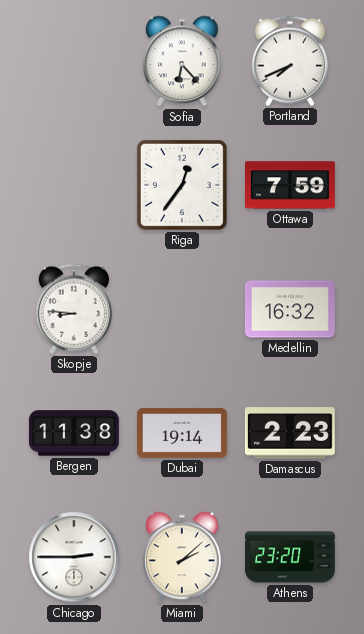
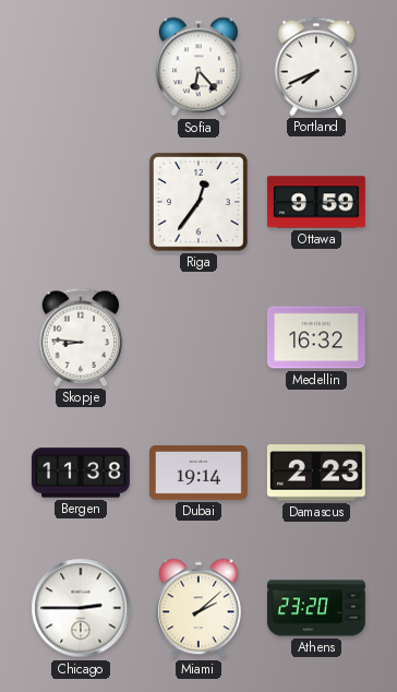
Ottawa: 7:59 -> 9:59 (316, 202)
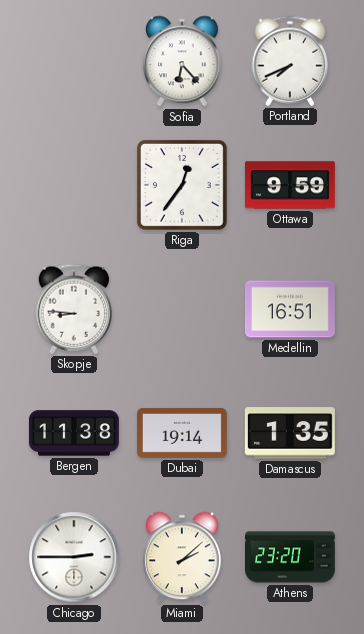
Medellin: 16:32 -> 16:51 (290, 309)
Damascus: 2:23 -> 1:35 (290, 433)
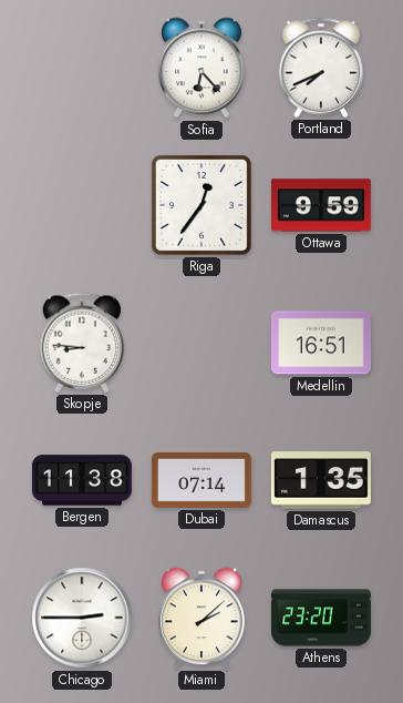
Dubai: 19:14 -> 07:14 (201, 480)
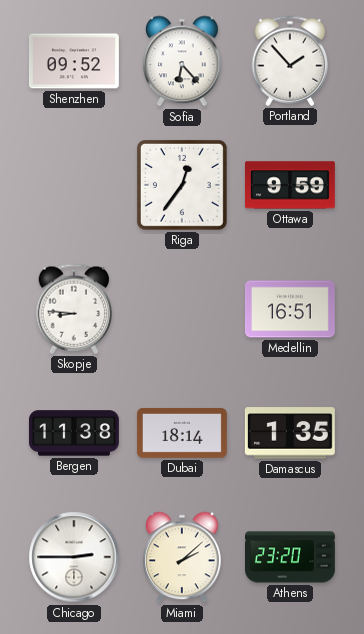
Shenzhen: none -> 09:52 (74, 61)
Portland: 7:41 -> 1:53 (290, 61)
Dubai: 07:14 -> 18:14 (182, 433)
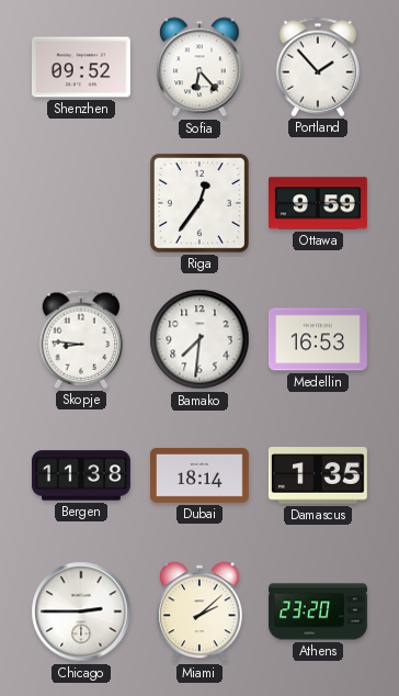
Bamako: none -> 7:31 (200, 339)
Medellin: 16:51 -> 16:53 (318, 339)
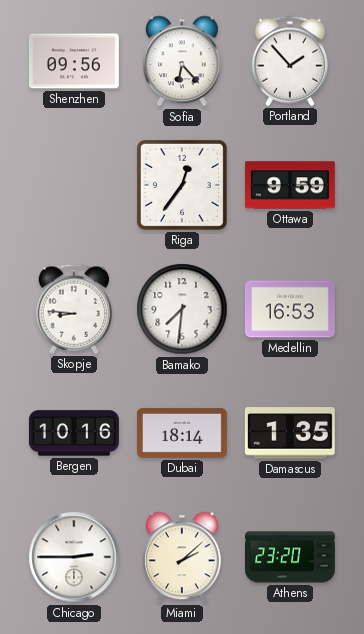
Shenzhen: 09:52 -> 09:56 (74, 61)
Bergen: 11:38 -> 10:16 (74, 433)
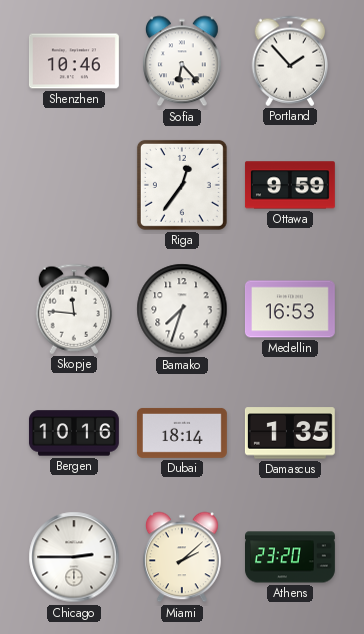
Shenzhen: 09:56 -> 10:46 (74, 61)
Skopje: 8:46 -> 11:46 (74, 309)
Bamako: 7:31 -> 7:33 (182, 309)
